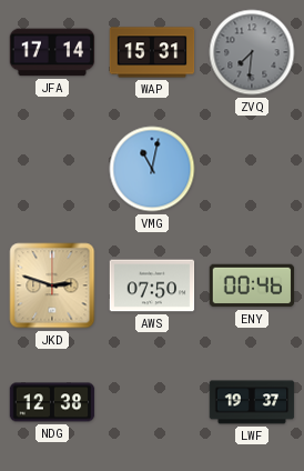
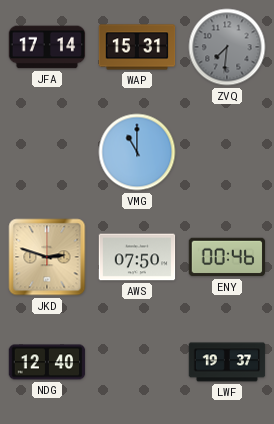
VMG: 11:02 -> 11:00 (137, 152)
NDG: 12:38 -> 12:40 (47, 362)
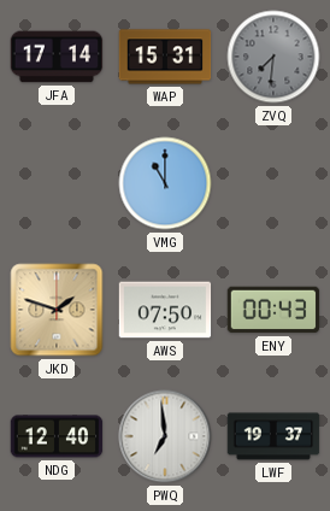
JKD: 2:48 -> 1:48 (57, 310)
ENY: 00:46 -> 00:43 (273, 310)
PWQ: none -> 6:59 (165, 436)
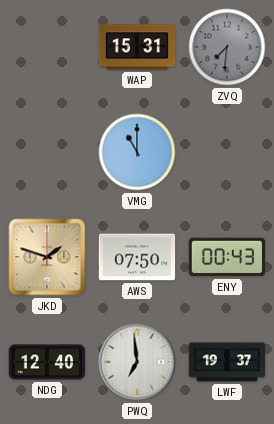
JFA: 17:14 -> none (57, 57)
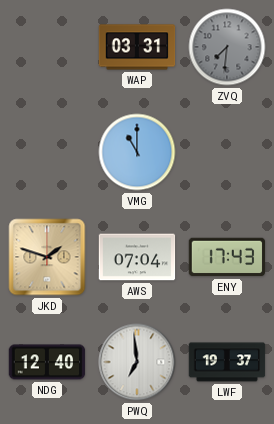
WAP: 15:31 -> 03:31 (137, 47)
AWS: 07:50 -> 07:04 (137, 257)
ENY: 00:43 -> 17:43 (227, 257)
